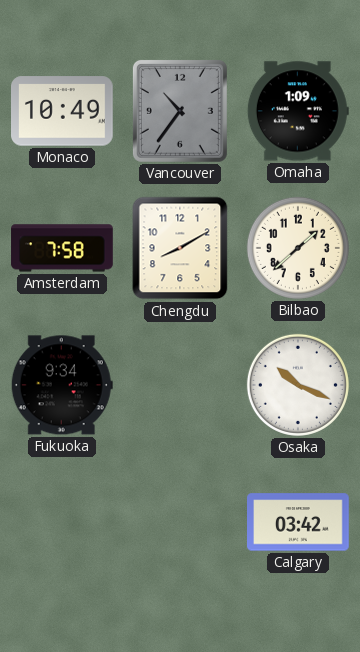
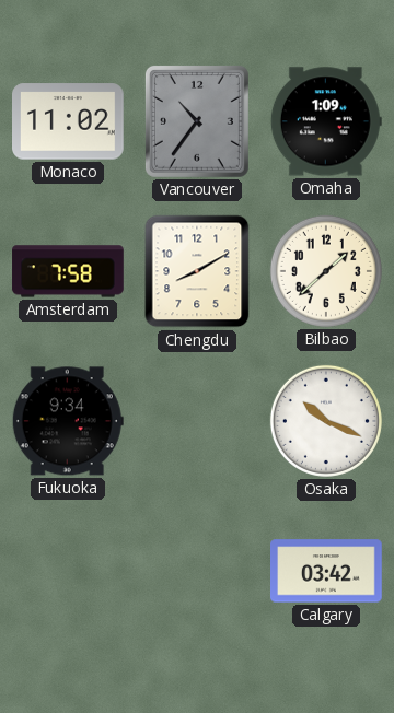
Monaco: 10:49 -> 11:02 (69, 121)
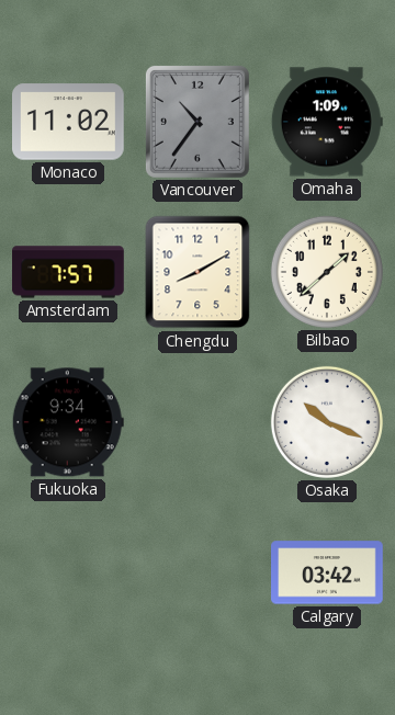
Amsterdam: 7:58 -> 7:57 (68, 272)
